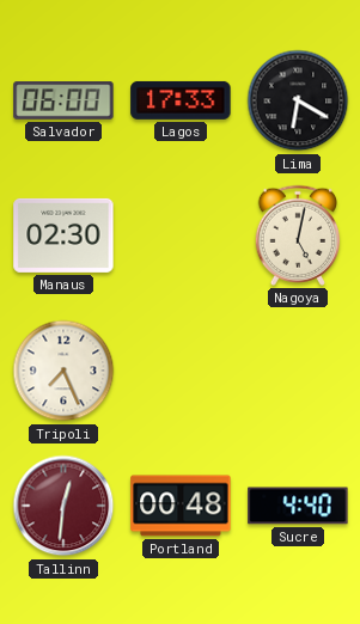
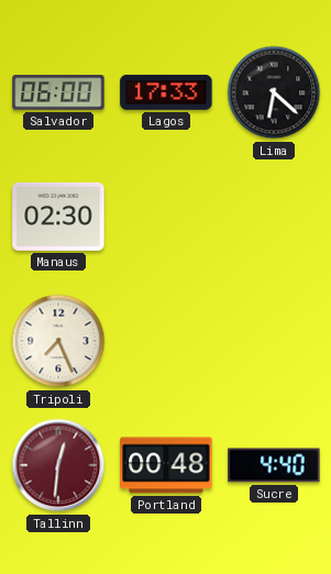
Lima: 6:20 -> 6:22 (274, 92)
Nagoya: 5:02 -> none (297, 235)
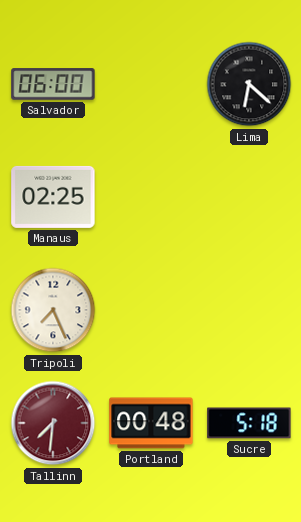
Lagos: 17:33 -> none (166, 92)
Manaus: 02:30 -> 02:25 (53, 197)
Tallinn: 12:31 -> 7:31 (53, 423)
Sucre: 4:40 -> 5:18 (249, 423)
